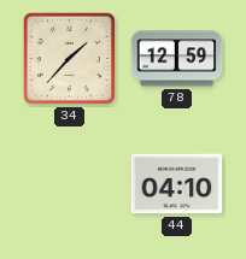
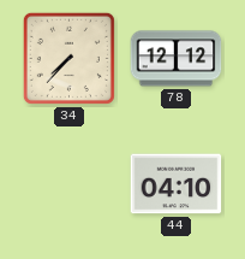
34: 1:37 -> 7:37 (68, 58)
78: 12:59 -> 12:12 (177, 59)
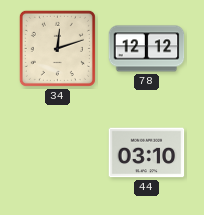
34: 7:37 -> 12:12 (57, 48)
44: 04:10 -> 03:10 (147, 153)
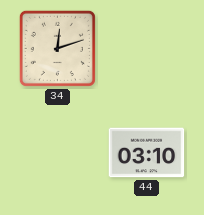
78: 12:12 -> none (147, 49)
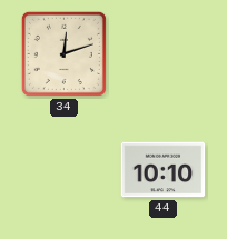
44: 03:10 -> 10:10 (164, 170)
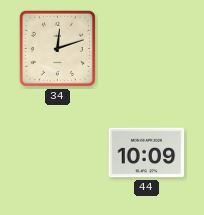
44: 10:10 -> 10:09 (147, 153)
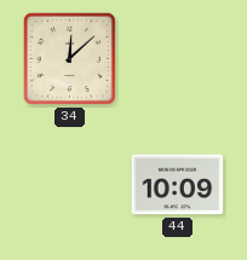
34: 12:12 -> 12:08 (69, 58)
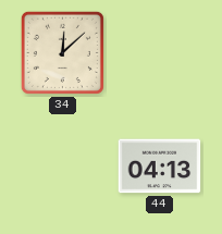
44: 10:09 -> 04:13 (160, 167)
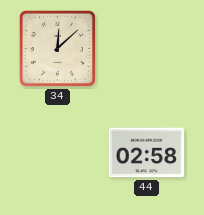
44: 04:13 -> 02:58 (147, 153)
